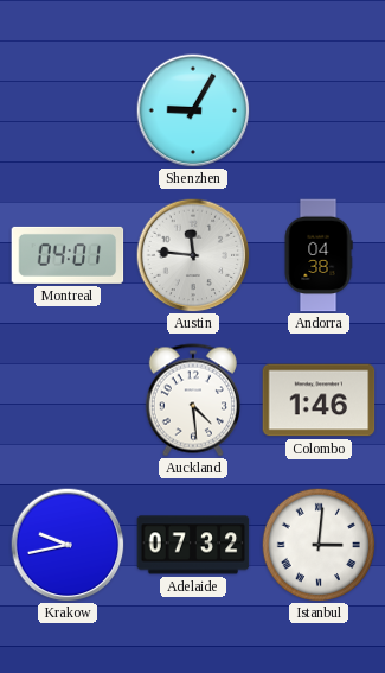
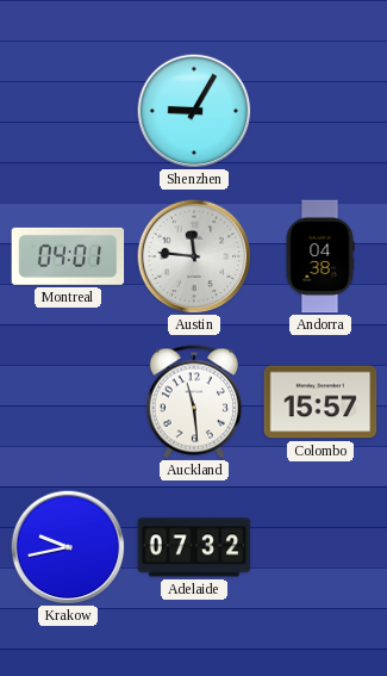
Auckland: 4:29 -> 11:29 (194, 402)
Colombo: 1:46 -> 15:57 (320, 402)
Istanbul: 3:01 -> none (319, 545)
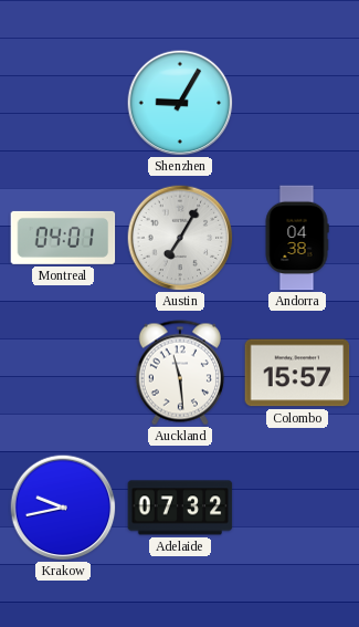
Austin: 11:46 -> 7:05 (180, 238)
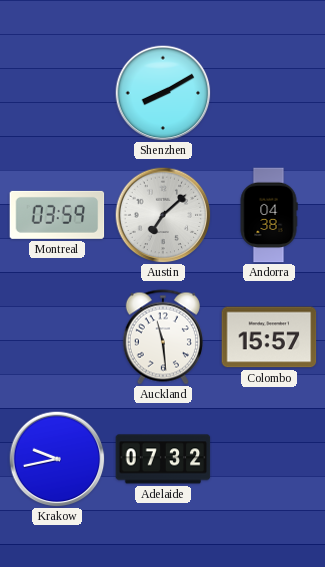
Shenzhen: 9:05 -> 8:10 (163, 93)
Montreal: 04:01 -> 03:59 (57, 215)
Austin: 7:05 -> 7:08 (163, 215)
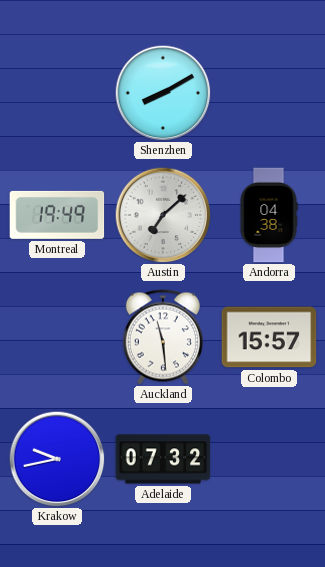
Montreal: 03:59 -> 19:49 (57, 215)
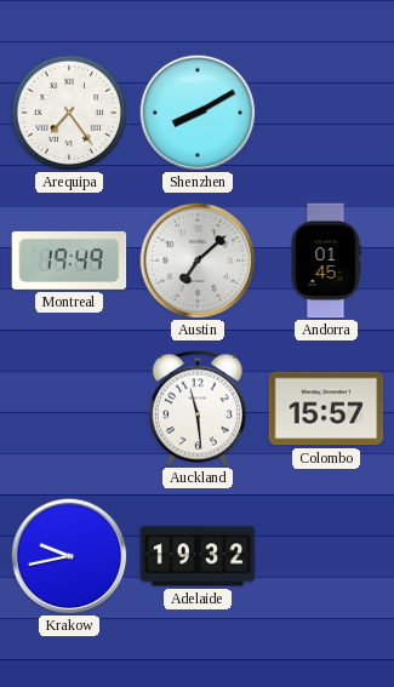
Arequipa: none -> 7:24 (69, 113)
Andorra: 04:38 -> 01:45 (326, 261)
Adelaide: 07:32 -> 19:32 (198, 556)
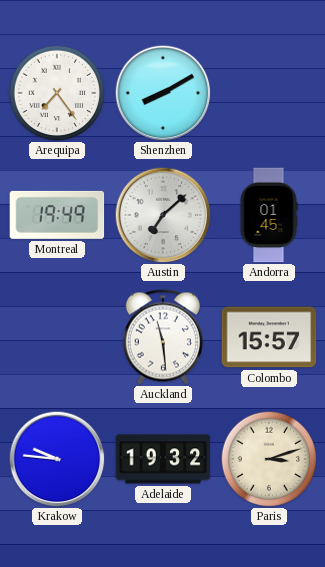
Krakow: 9:43 -> 9:46 (57, 459)
Paris: none -> 3:12 (269, 459)
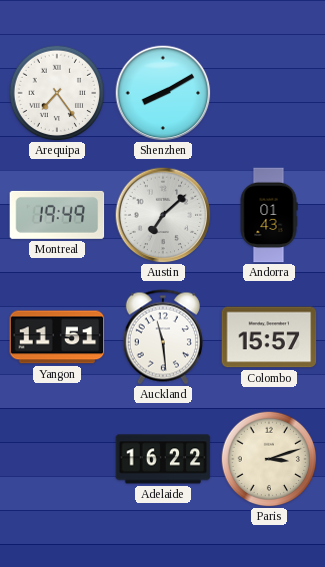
Andorra: 01:45 -> 01:43 (269, 215)
Yangon: none -> 11:51 (57, 337)
Krakow: 9:46 -> none (57, 459)
Adelaide: 19:32 -> 16:22 (163, 459)
